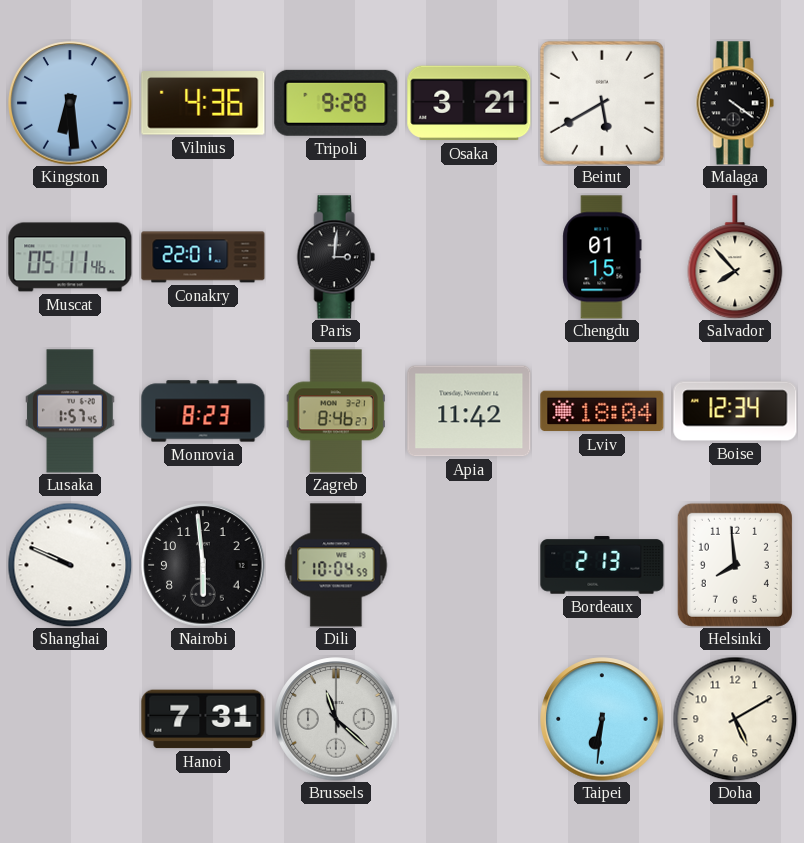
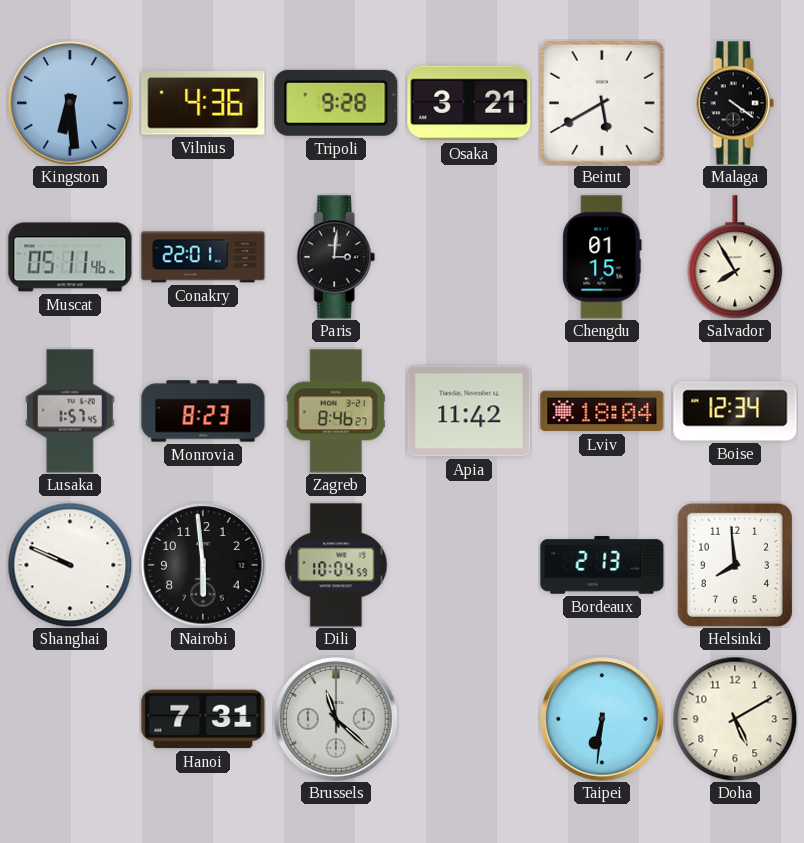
Salvador: 7:53 -> 7:55 (735, 257)
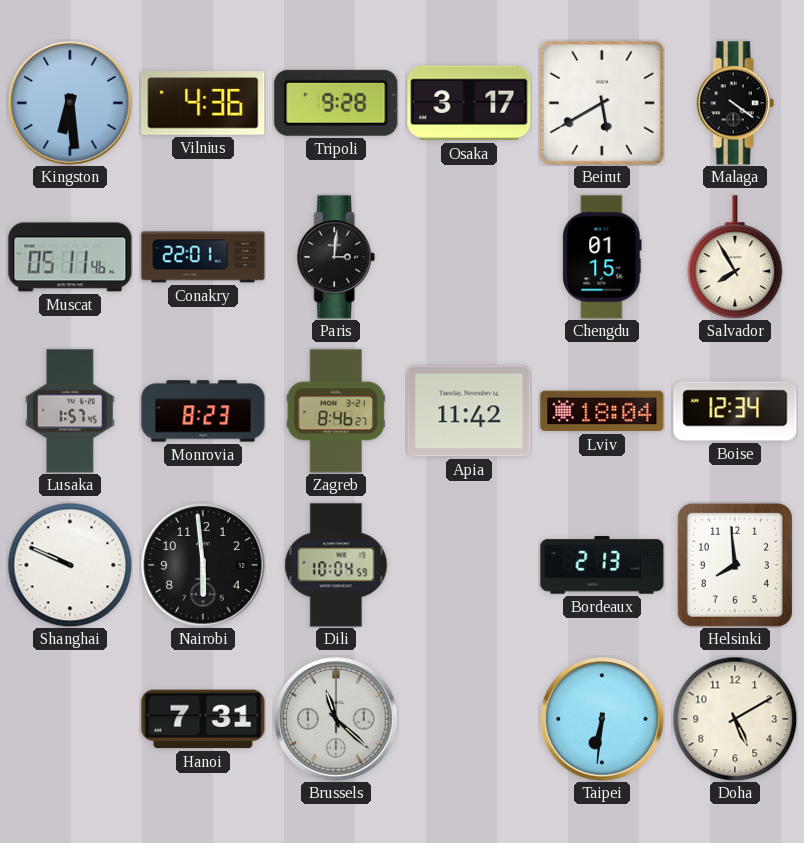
Osaka: 3:21 -> 3:17 (469, 103)
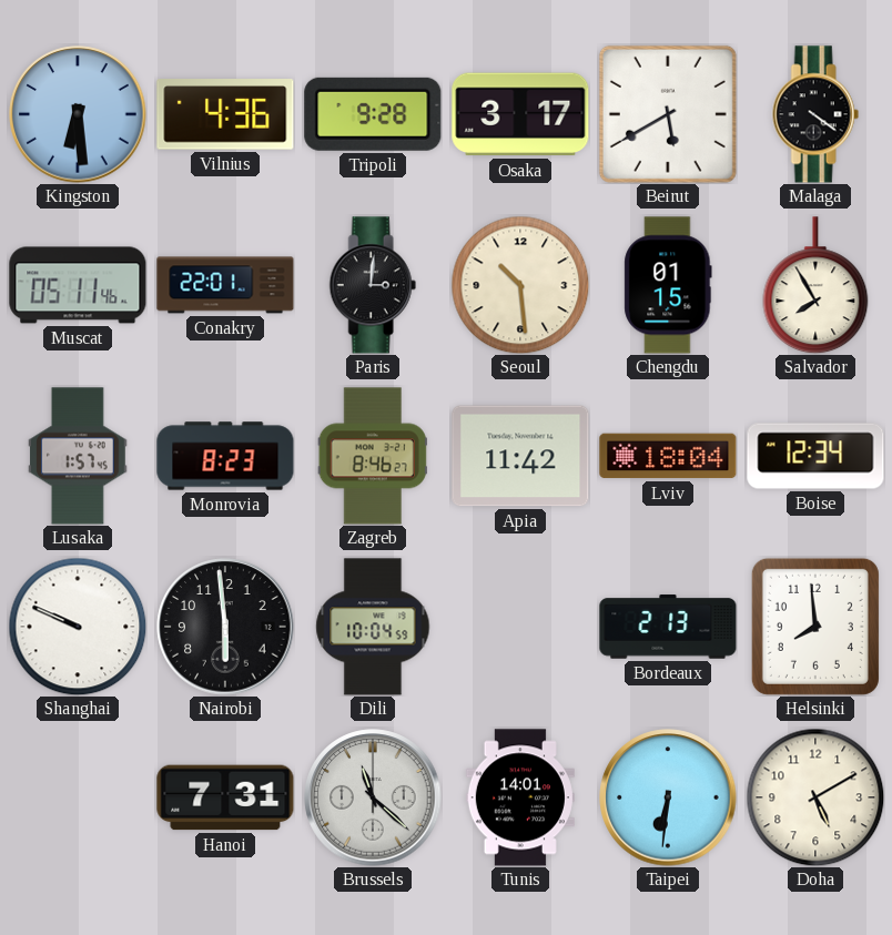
Seoul: none -> 10:29 (520, 285)
Tunis: none -> 14:01 (520, 797)
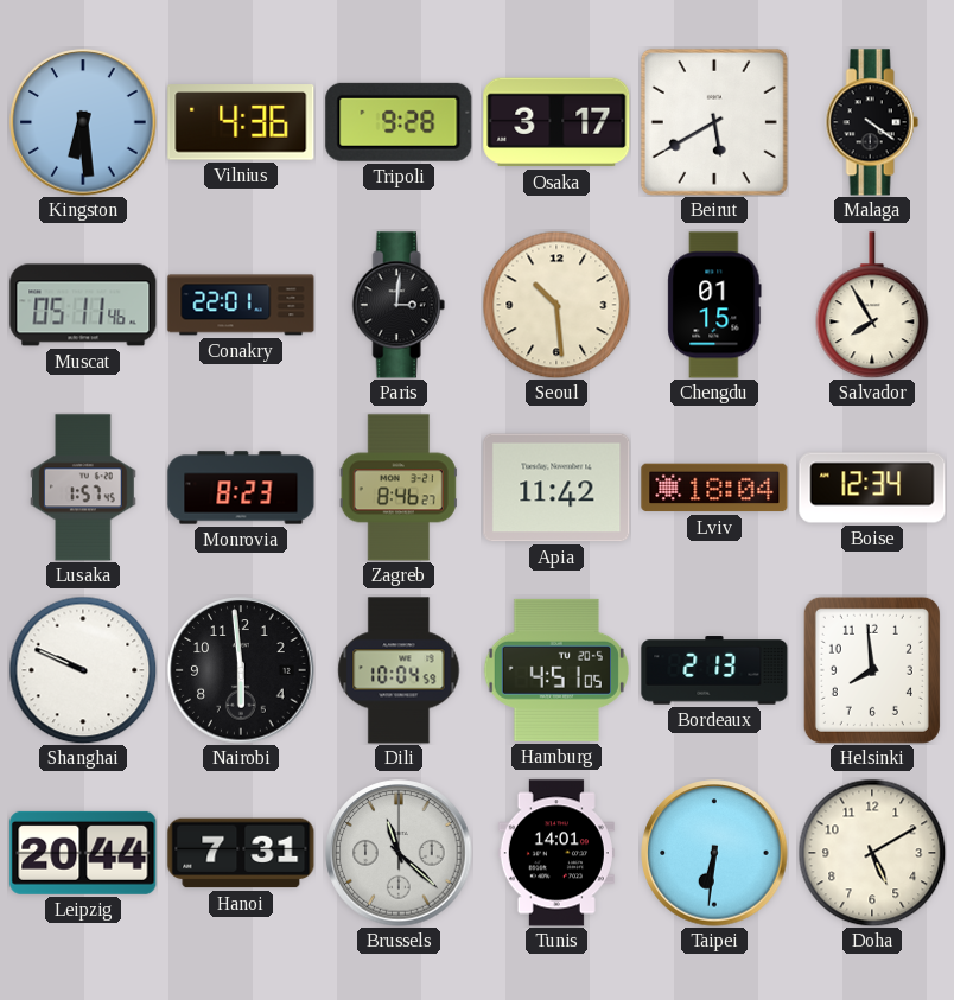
Hamburg: none -> 4:51 (556, 670)
Leipzig: none -> 20:44 (83, 853)
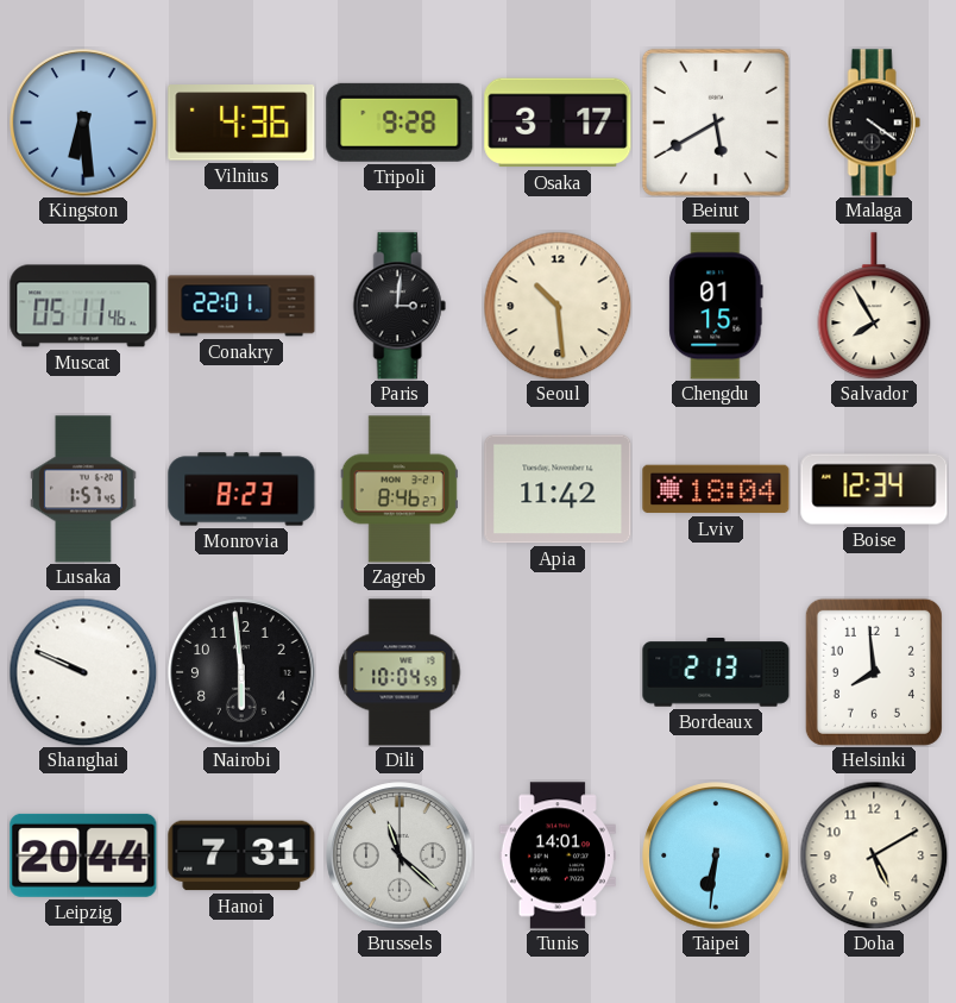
Hamburg: 4:51 -> none (556, 670)
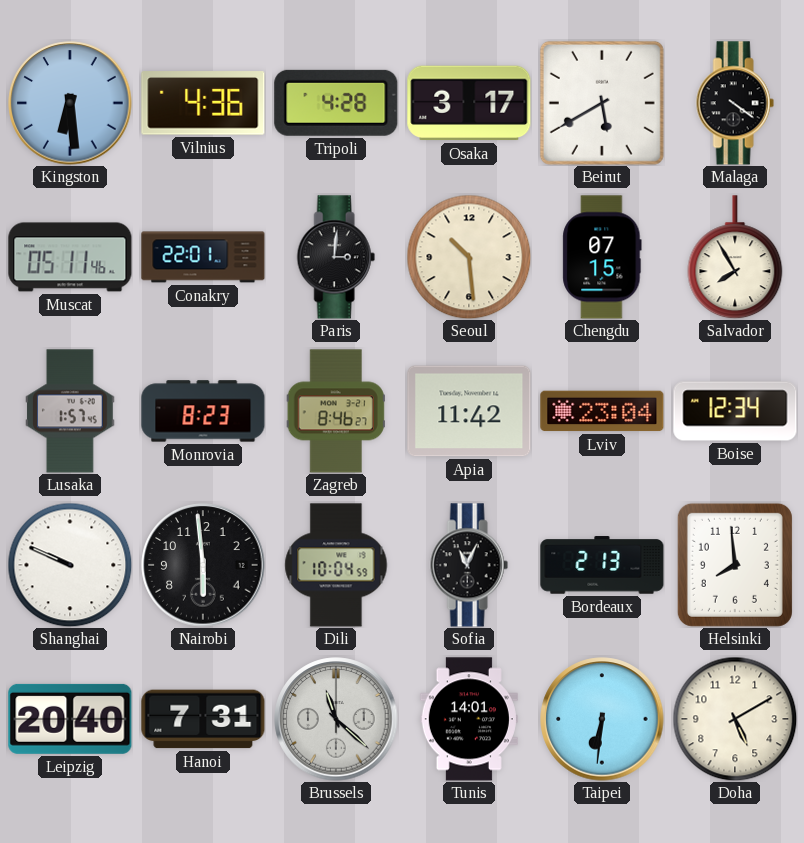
Tripoli: 9:28 -> 4:28 (336, 103)
Chengdu: 01:15 -> 07:15 (602, 257)
Lviv: 18:04 -> 23:04 (602, 411)
Sofia: none -> 11:04 (469, 565)
Leipzig: 20:44 -> 20:40 (70, 719)
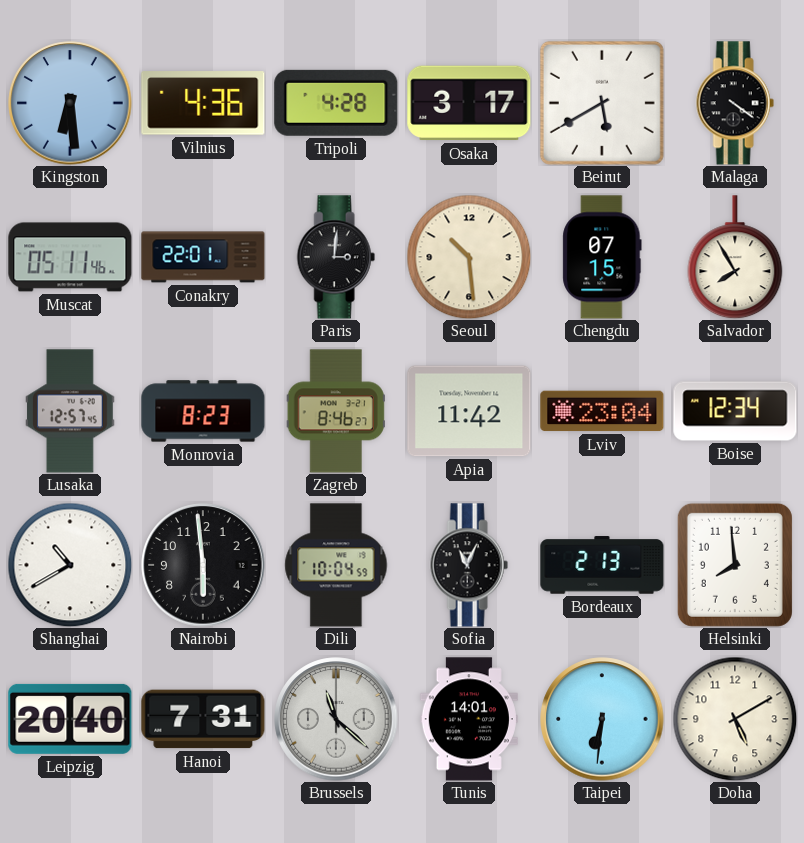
Lusaka: 1:57 -> 12:57 (71, 411)
Shanghai: 9:49 -> 10:40 (70, 565)
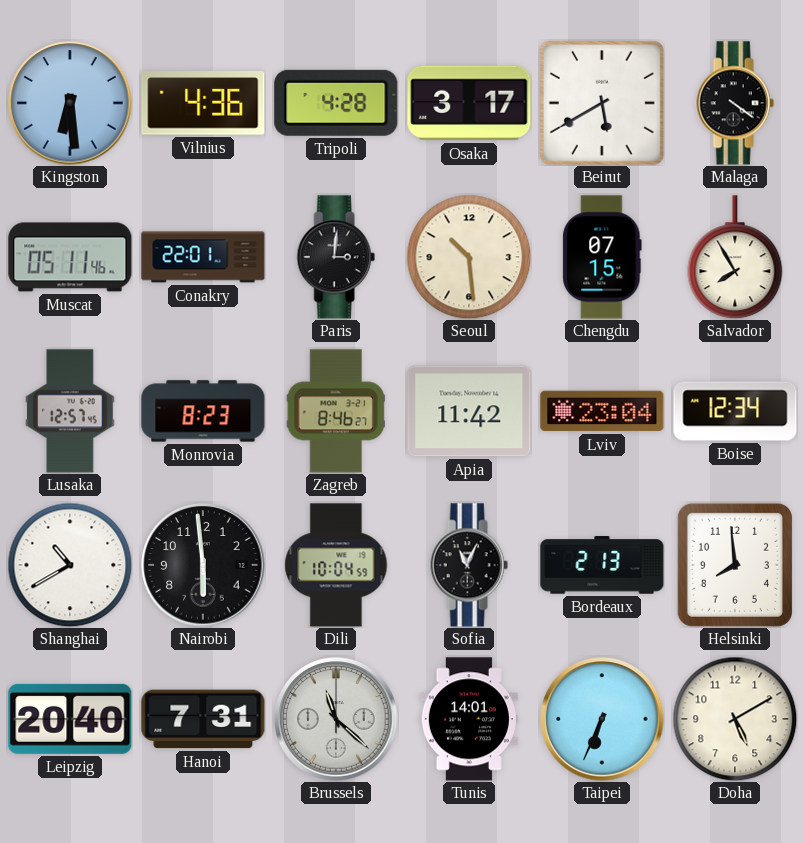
Taipei: 6:31 -> 6:34 (602, 719)
